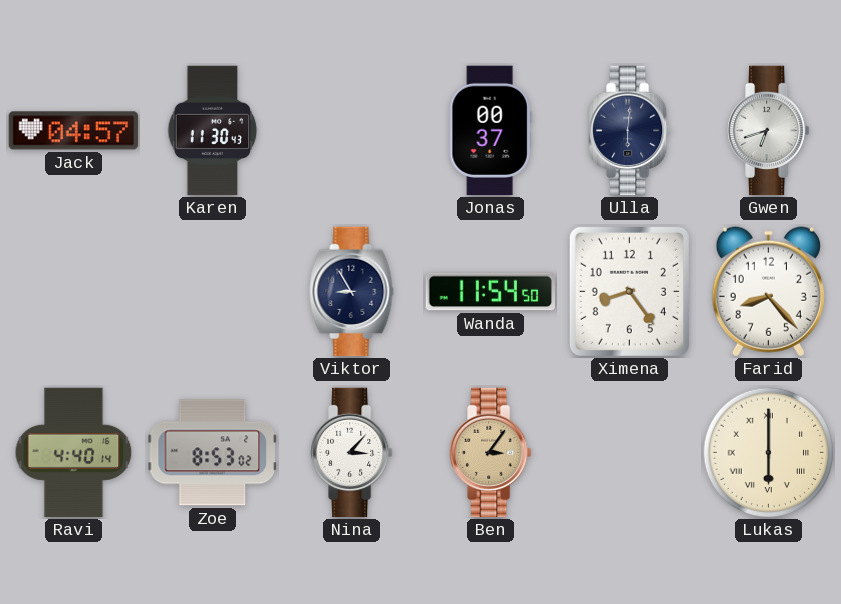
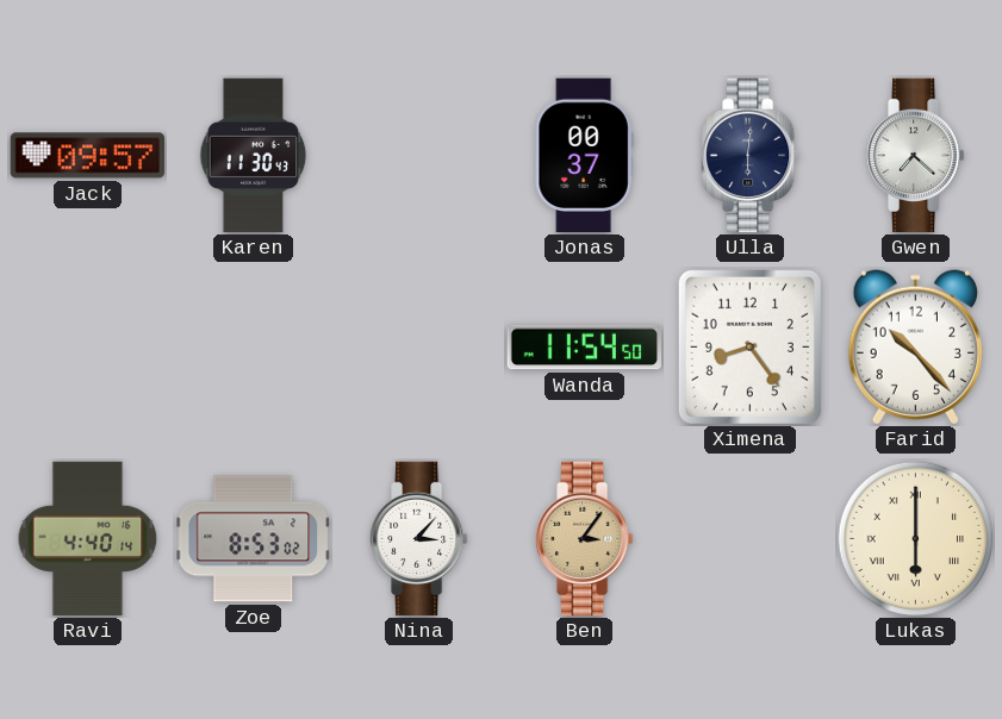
Jack: 04:57 -> 09:57 (88, 156)
Gwen: 6:42 -> 7:22 (916, 156)
Viktor: 8:55 -> none (352, 292)
Farid: 8:23 -> 10:23 (915, 348)
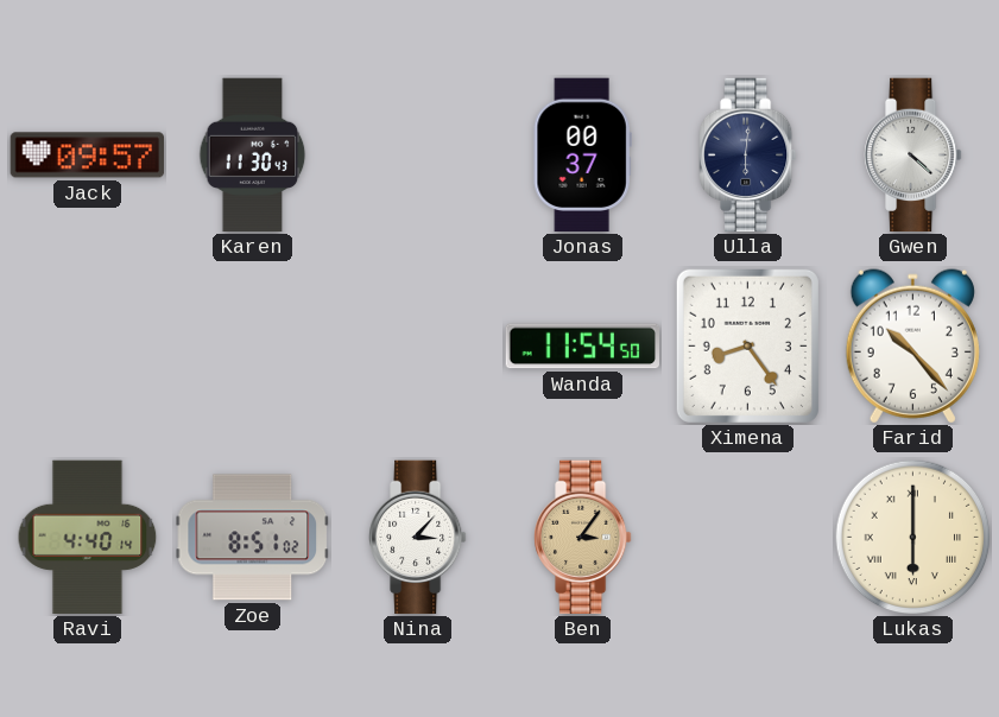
Gwen: 7:22 -> 4:22 (913, 156)
Zoe: 8:53 -> 8:51 (252, 538)
